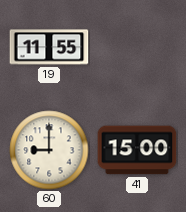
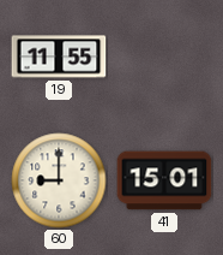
41: 15:00 -> 15:01 (164, 180)
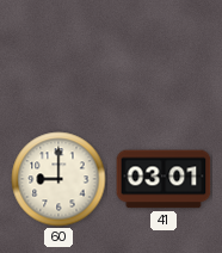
19: 11:55 -> none (59, 57)
41: 15:01 -> 03:01 (164, 179)
